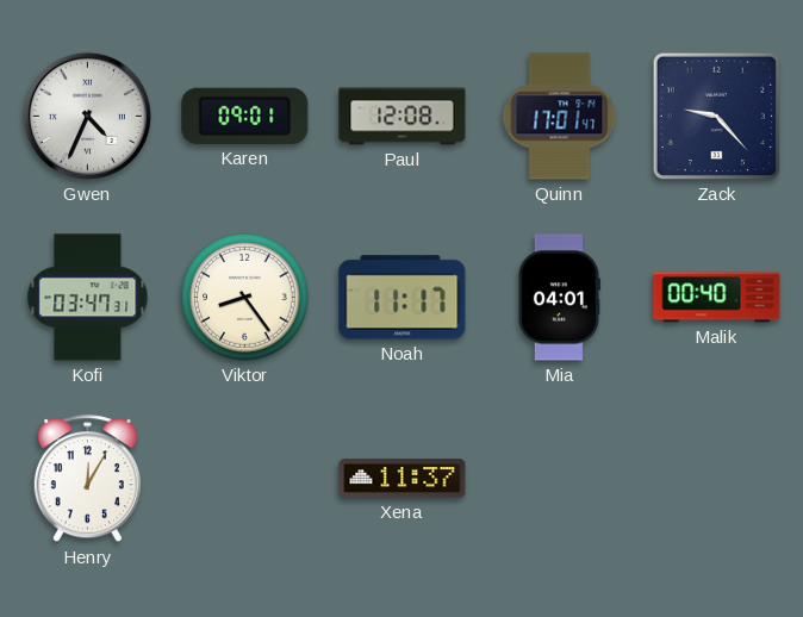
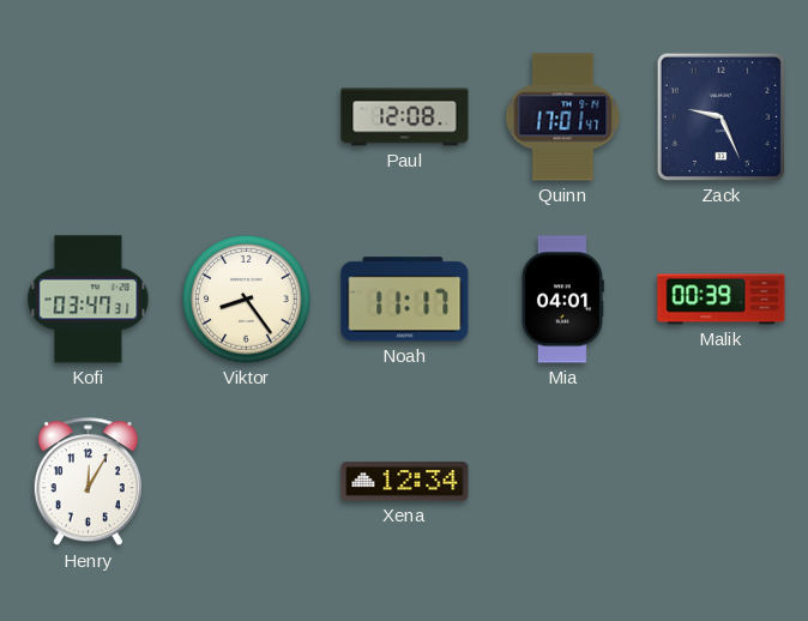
Gwen: 4:34 -> none (87, 116)
Karen: 09:01 -> none (245, 116)
Zack: 9:23 -> 9:26 (720, 116)
Malik: 00:40 -> 00:39 (722, 300)
Xena: 11:37 -> 12:34 (405, 482)
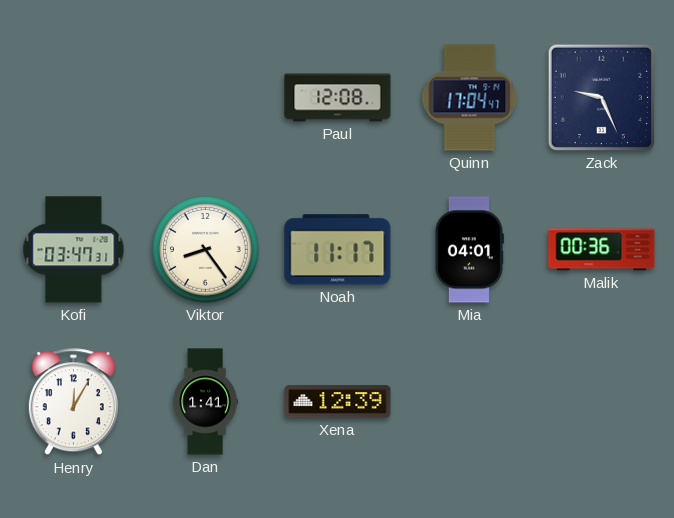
Quinn: 17:01 -> 17:04 (470, 98)
Malik: 00:39 -> 00:36 (602, 250)
Dan: none -> 1:41 (205, 402)
Xena: 12:34 -> 12:39 (338, 402)
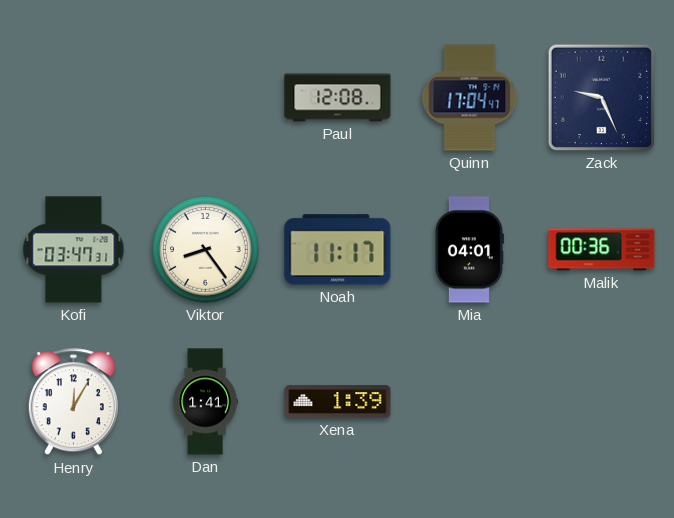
Xena: 12:39 -> 1:39 (338, 402)
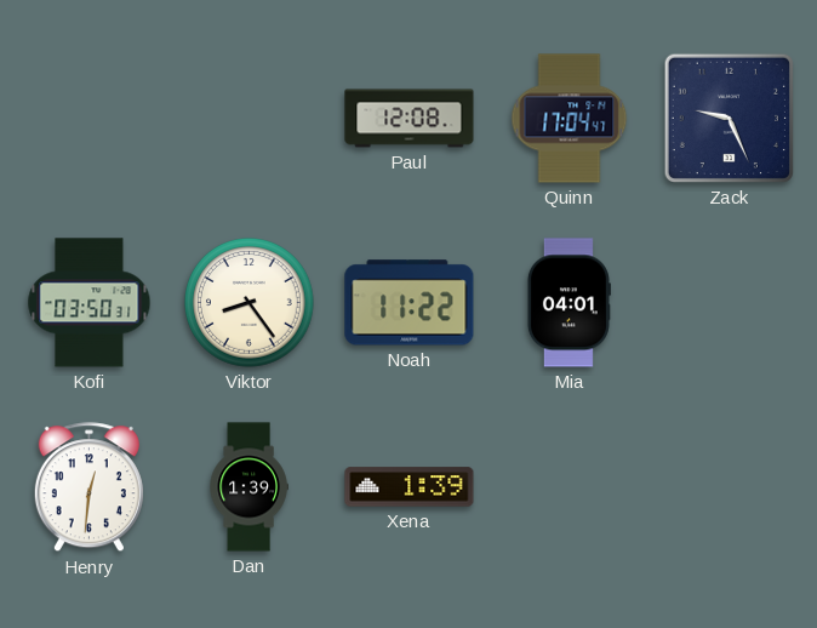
Kofi: 03:47 -> 03:50 (90, 303)
Noah: 11:17 -> 11:22 (410, 303)
Malik: 00:36 -> none (602, 250)
Henry: 12:05 -> 12:31 (88, 487)
Dan: 1:41 -> 1:39 (248, 487)
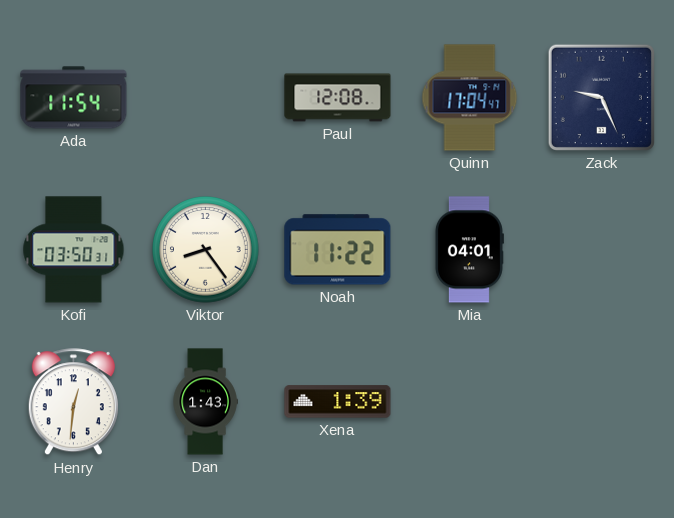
Ada: none -> 11:54 (74, 98)
Dan: 1:39 -> 1:43 (205, 402)
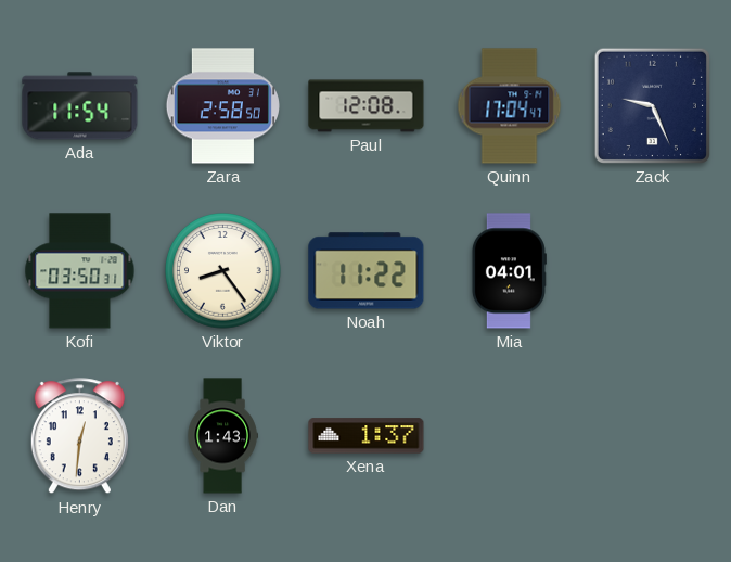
Zara: none -> 2:58 (222, 106)
Xena: 1:39 -> 1:37 (367, 436)
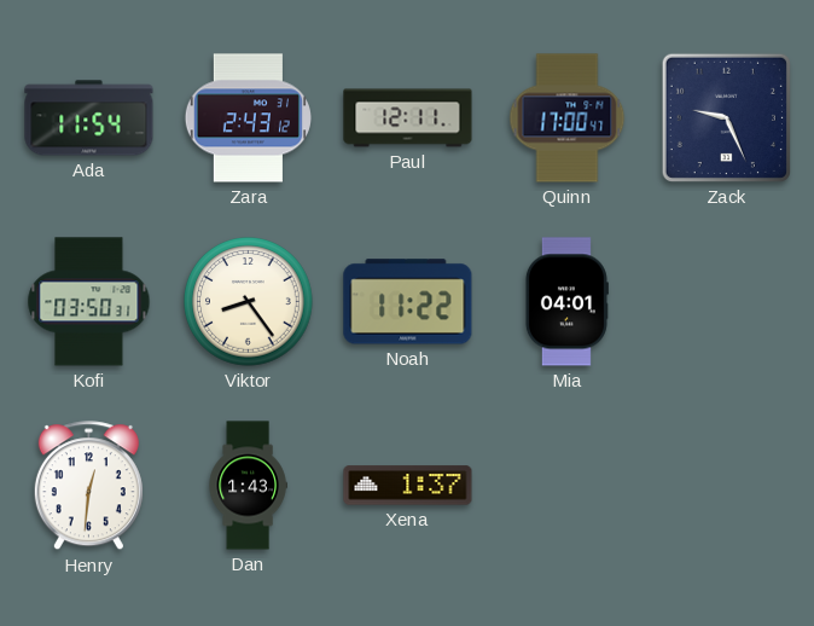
Zara: 2:58 -> 2:43 (248, 118)
Paul: 12:08 -> 12:11 (408, 118)
Quinn: 17:04 -> 17:00 (568, 118)
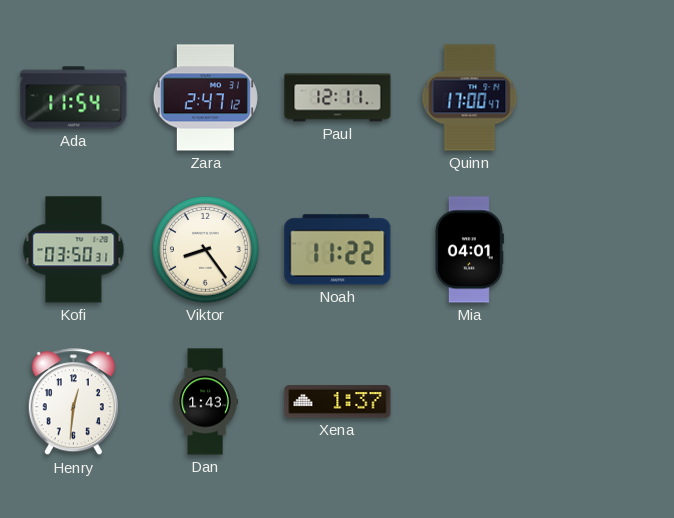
Zara: 2:43 -> 2:47 (205, 98)
Zack: 9:26 -> none (726, 117)
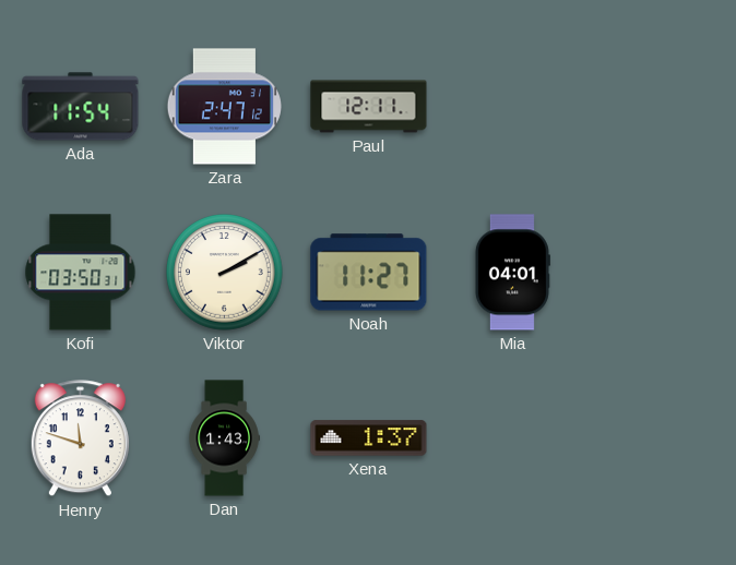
Quinn: 17:00 -> none (470, 98)
Viktor: 8:24 -> 2:10 (225, 273)
Noah: 11:22 -> 11:27 (369, 273)
Henry: 12:31 -> 11:48 (80, 438)
